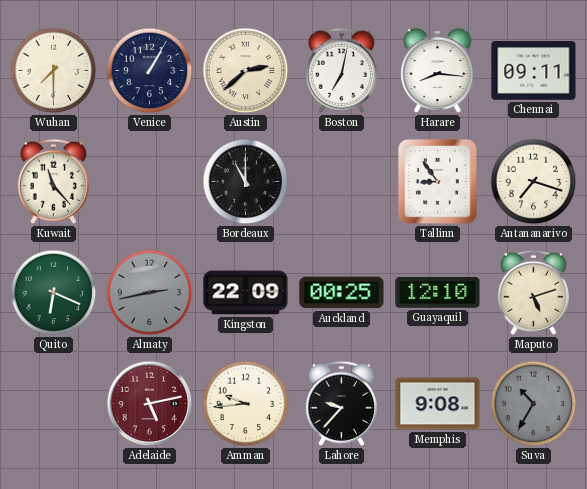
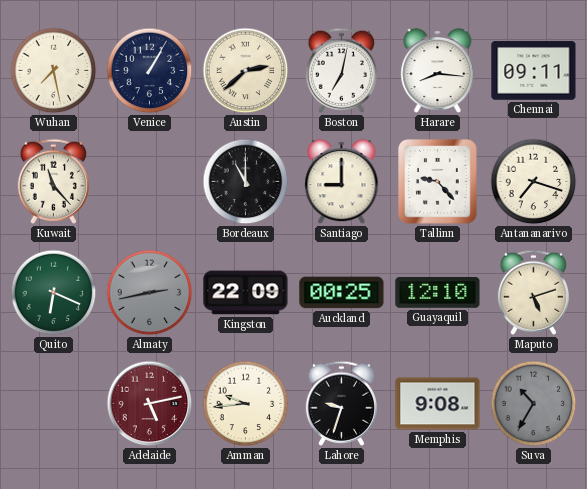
Wuhan: 7:30 -> 7:28 (54, 71)
Santiago: none -> 9:00 (342, 182)
Tallinn: 8:54 -> 9:23 (438, 182)
Lahore: 9:37 -> 9:33 (341, 403)
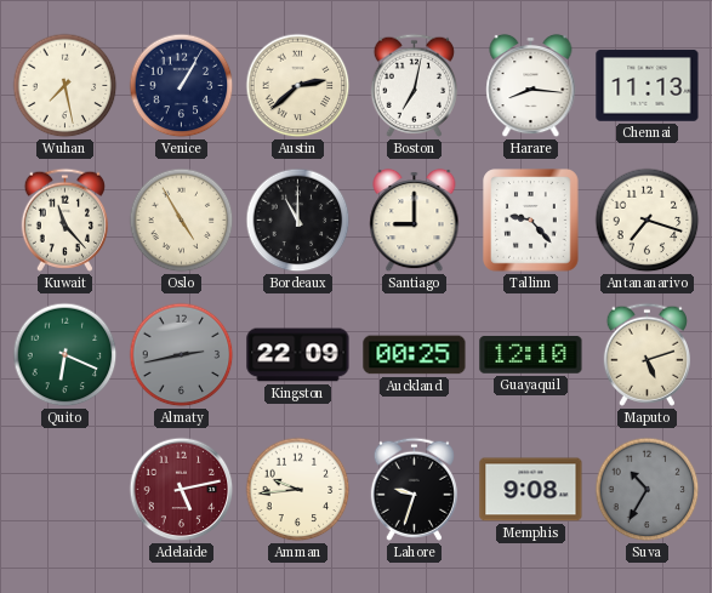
Chennai: 09:11 -> 11:13 (648, 86)
Oslo: none -> 4:55 (182, 221)
